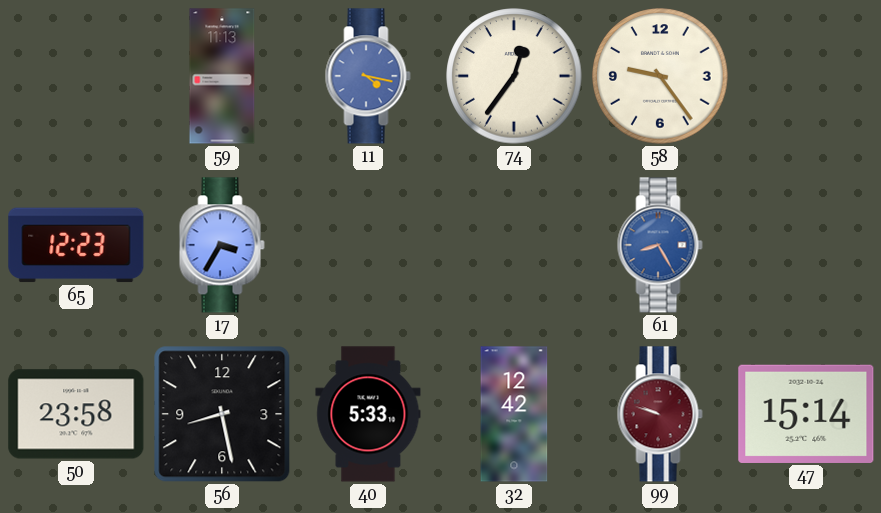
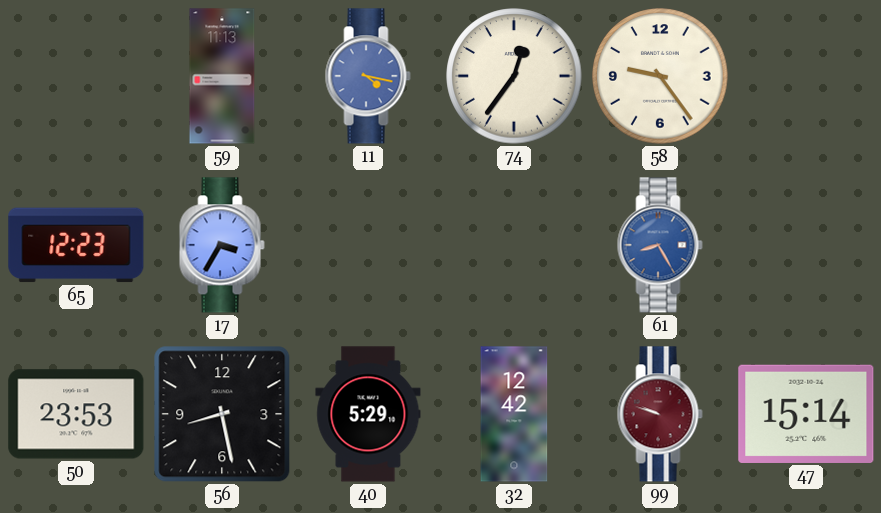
50: 23:58 -> 23:53 (76, 414)
40: 5:33 -> 5:29 (368, 414)
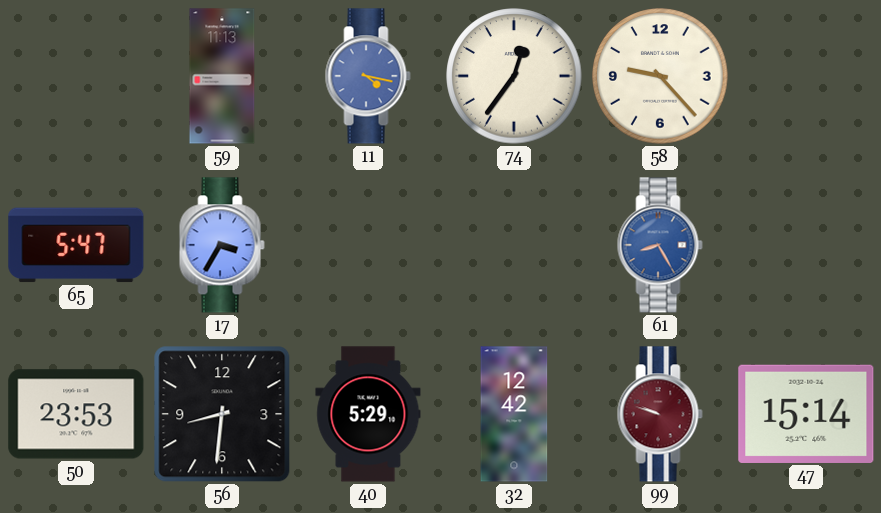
58: 9:24 -> 9:23 (660, 76)
65: 12:23 -> 5:47 (76, 245)
56: 8:28 -> 8:31 (222, 414)
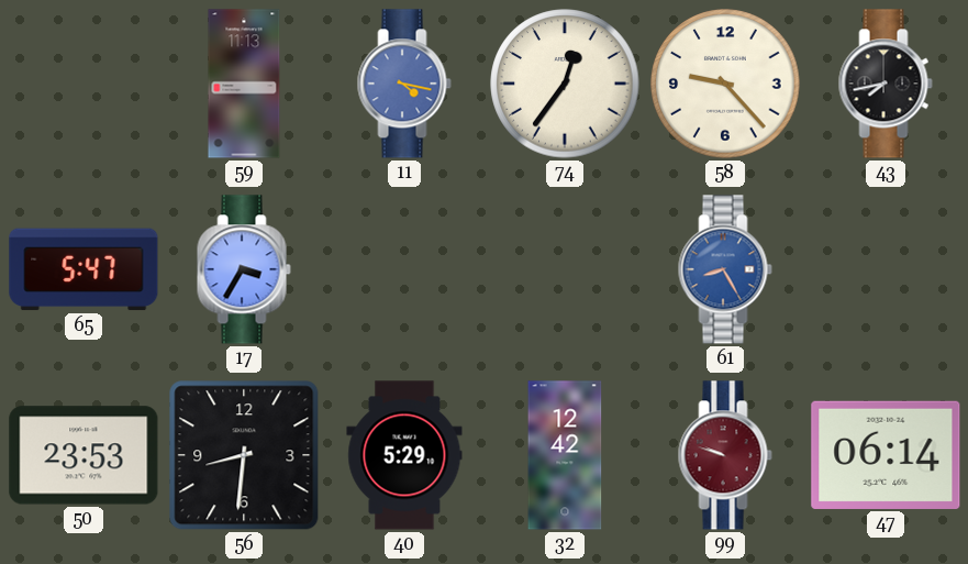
43: none -> 7:43 (886, 84)
47: 15:14 -> 06:14 (886, 455)
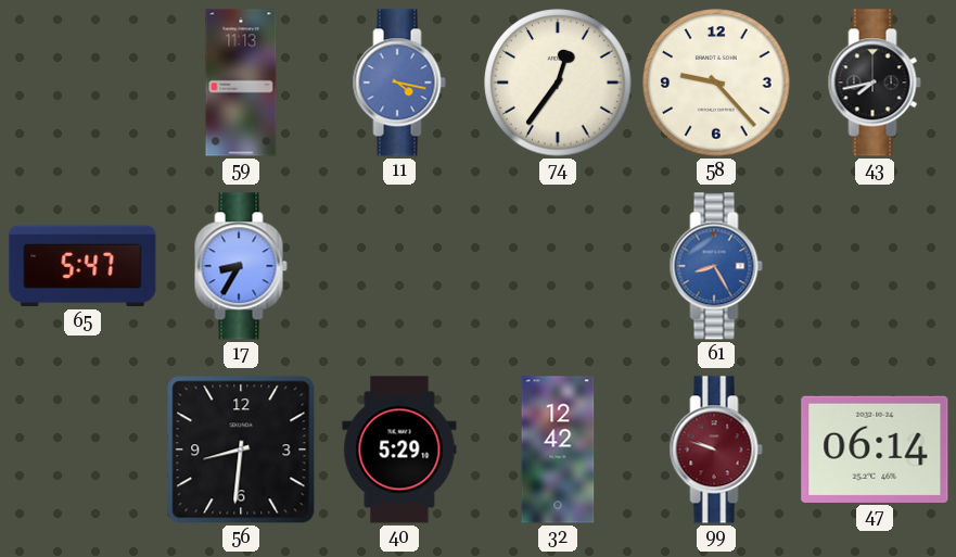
17: 3:35 -> 8:35 (241, 266)
50: 23:53 -> none (84, 455)
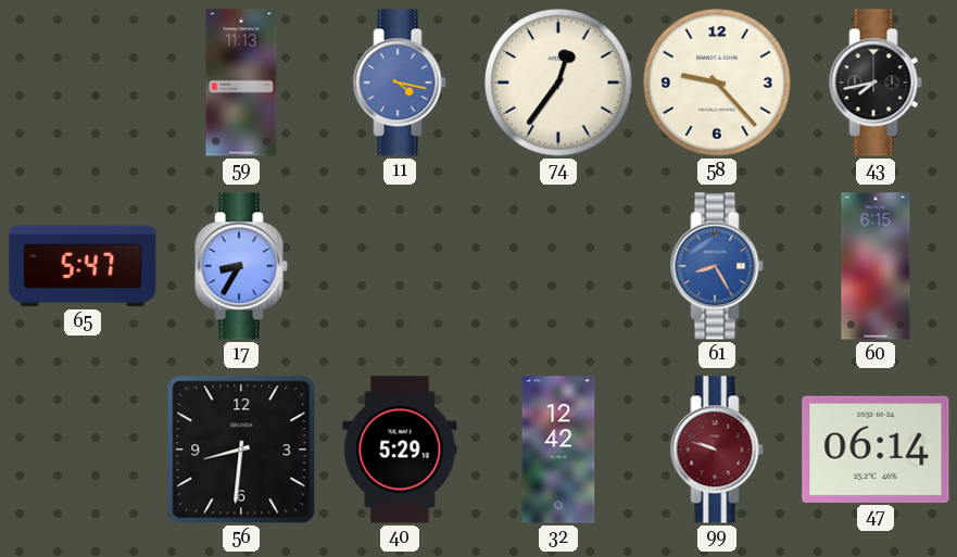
60: none -> 6:15 (876, 266)
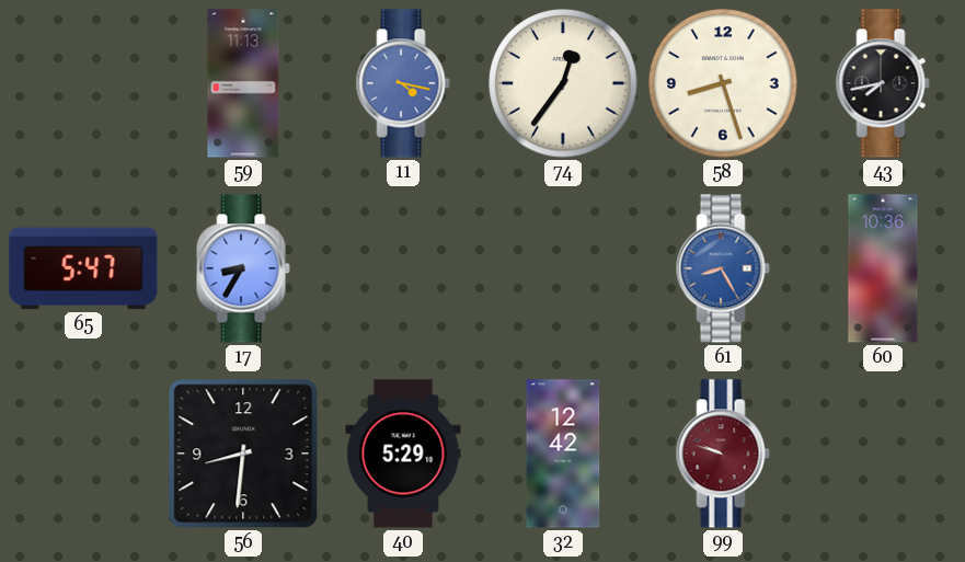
58: 9:23 -> 8:27 (723, 83)
60: 6:15 -> 10:36 (883, 268)
47: 06:14 -> none (876, 450)
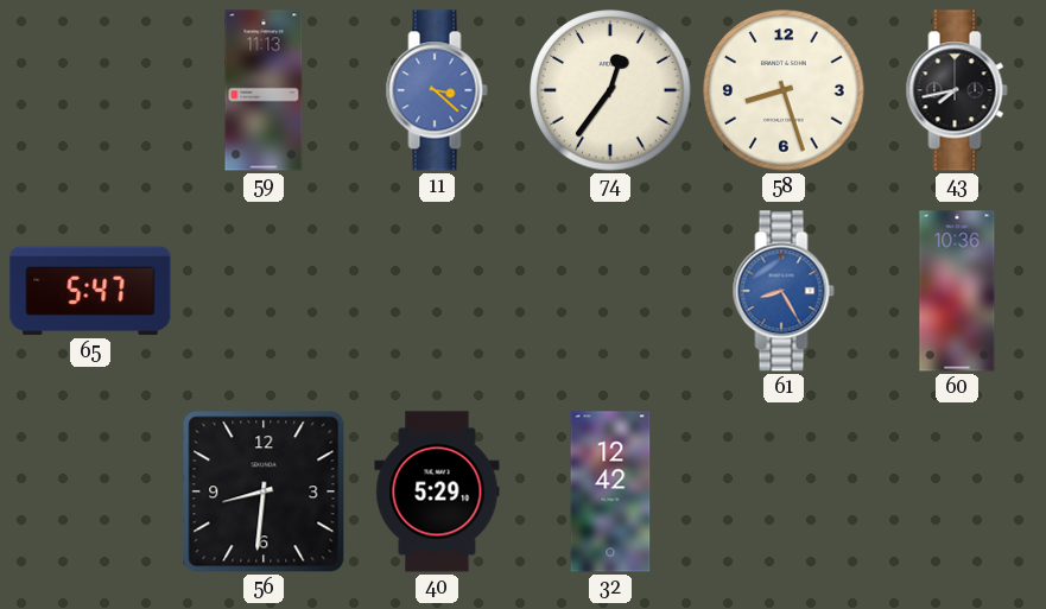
11: 4:17 -> 3:22 (437, 90)
17: 8:35 -> none (243, 268)
99: 9:48 -> none (723, 454)
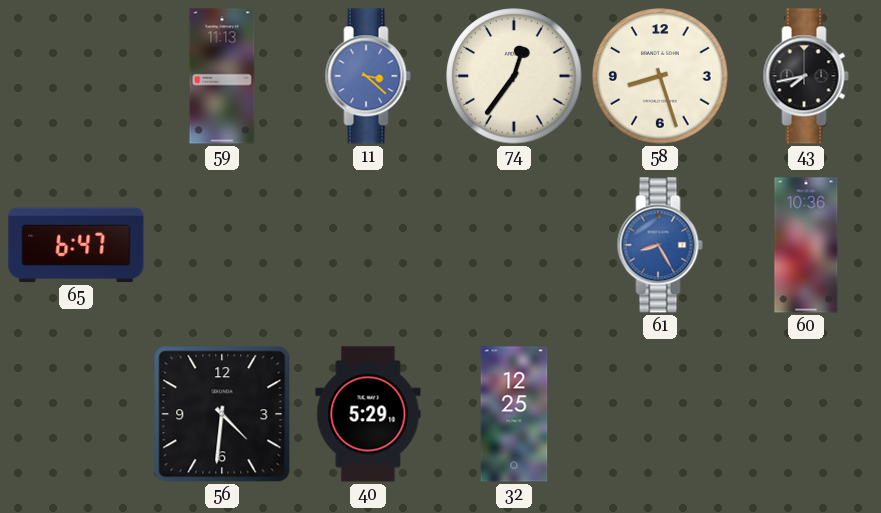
65: 5:47 -> 6:47 (76, 245)
56: 8:31 -> 4:31 (222, 414)
32: 12:42 -> 12:25 (514, 414)
